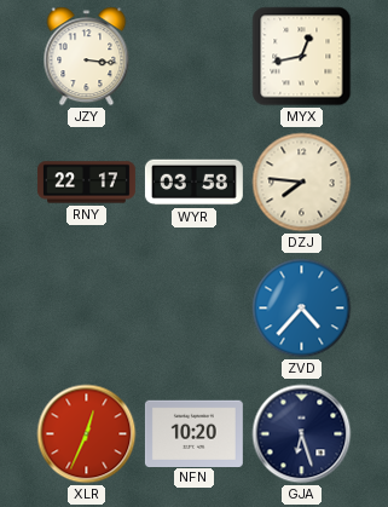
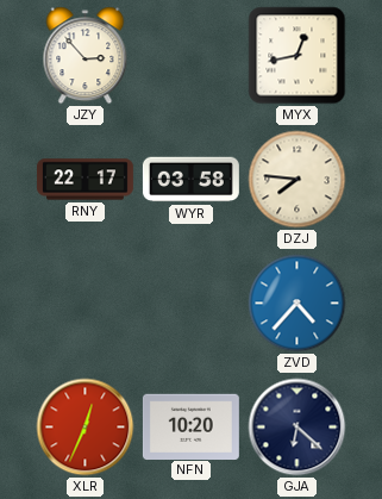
JZY: 3:16 -> 2:53 (86, 56)
GJA: 6:27 -> 6:22 (298, 428)
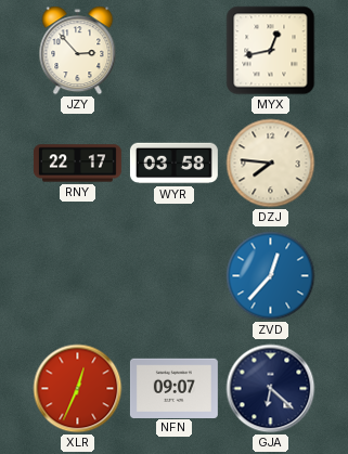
ZVD: 4:37 -> 12:37 (271, 276)
NFN: 10:20 -> 09:07 (173, 388)
